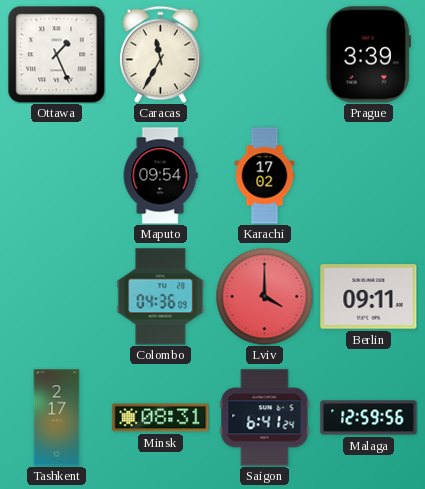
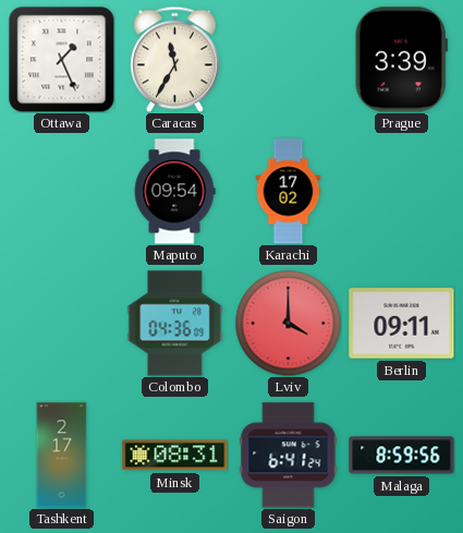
Malaga: 12:59 -> 8:59 (402, 456)
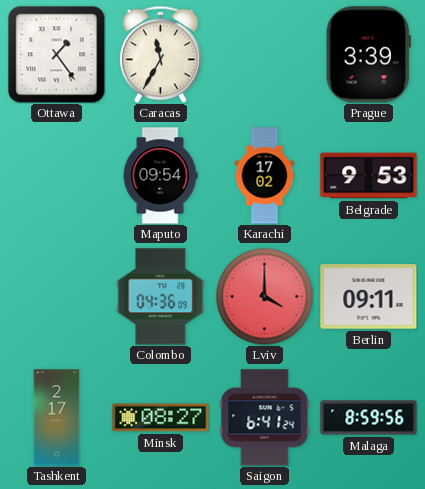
Ottawa: 1:26 -> 1:24 (57, 55)
Belgrade: none -> 9:53 (369, 176)
Minsk: 08:31 -> 08:27 (161, 418)
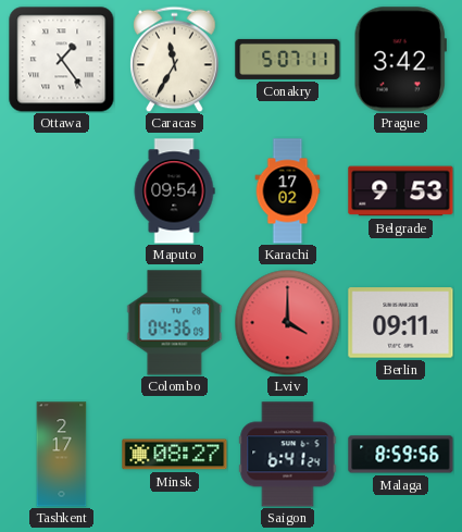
Conakry: none -> 5:07 (288, 59)
Prague: 3:39 -> 3:42 (400, 60)
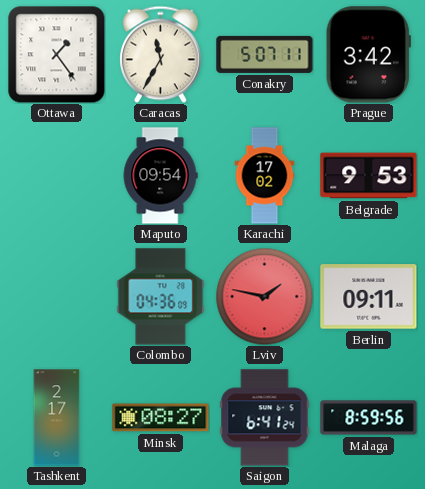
Lviv: 4:00 -> 1:47 (264, 296)
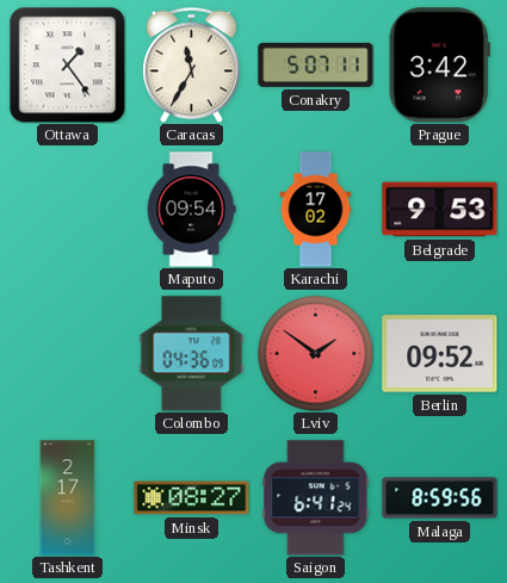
Lviv: 1:47 -> 1:51 (315, 353)
Berlin: 09:11 -> 09:52 (440, 354)
